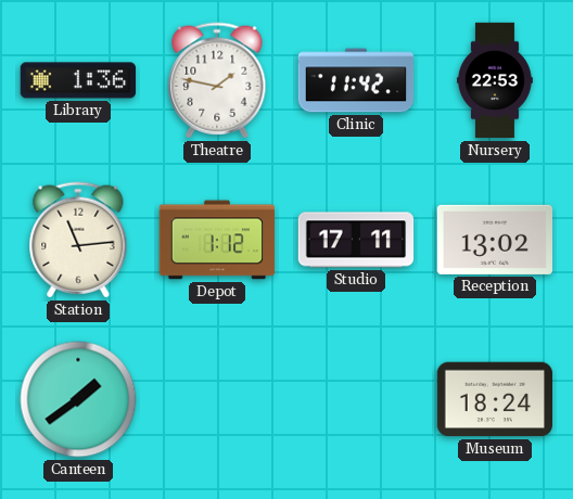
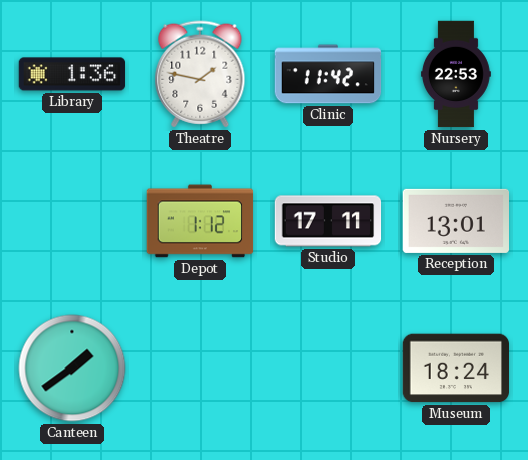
Station: 11:14 -> none (78, 240)
Reception: 13:02 -> 13:01 (456, 221)
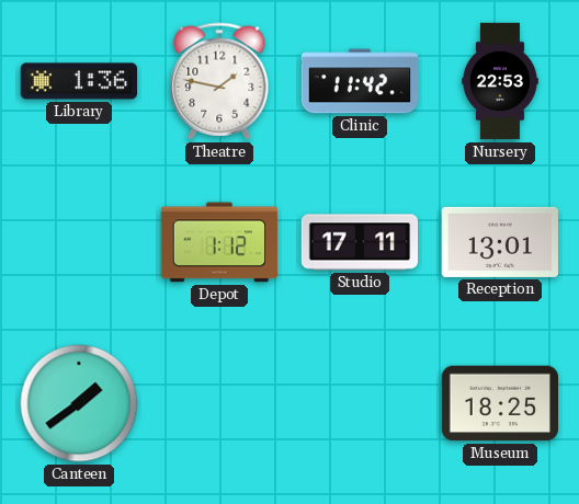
Museum: 18:24 -> 18:25 (500, 403)
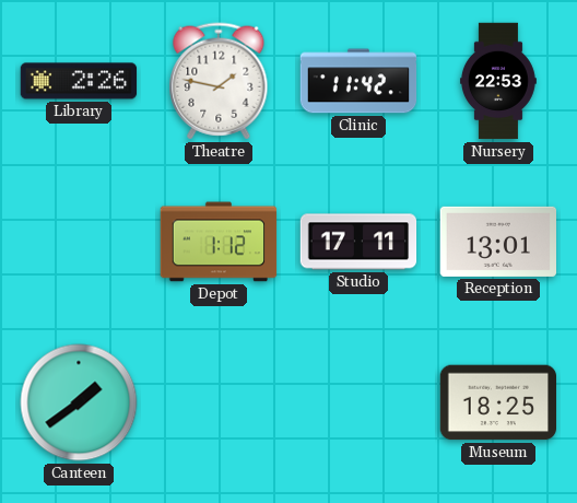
Library: 1:36 -> 2:26 (79, 81)
